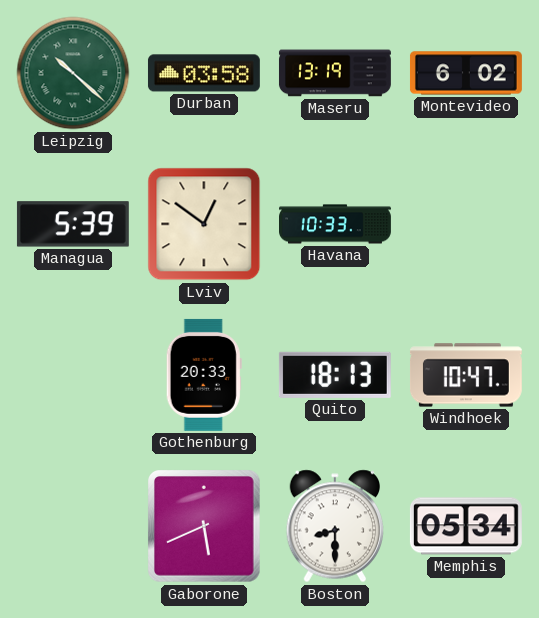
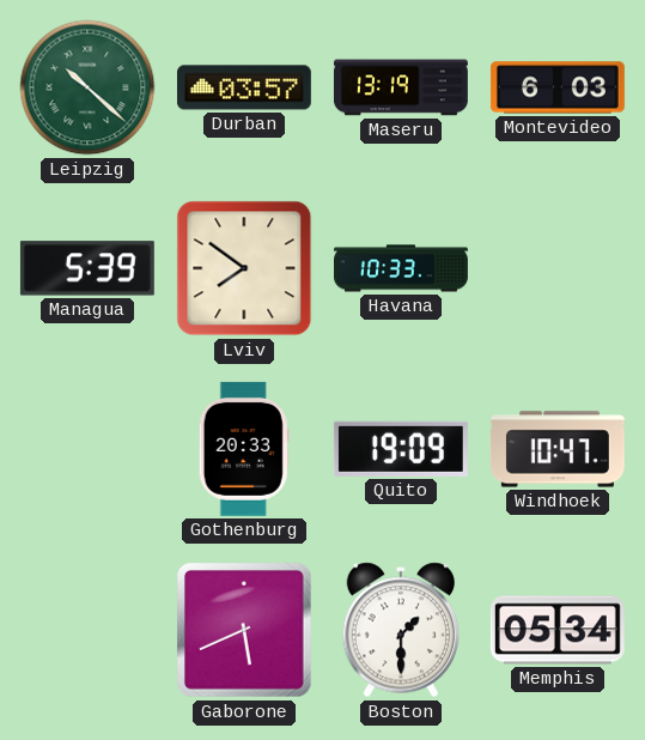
Durban: 03:58 -> 03:57 (244, 87)
Montevideo: 6:02 -> 6:03 (558, 87)
Lviv: 12:51 -> 7:51 (244, 268)
Quito: 18:13 -> 19:09 (401, 449)
Boston: 8:30 -> 1:30 (401, 630)
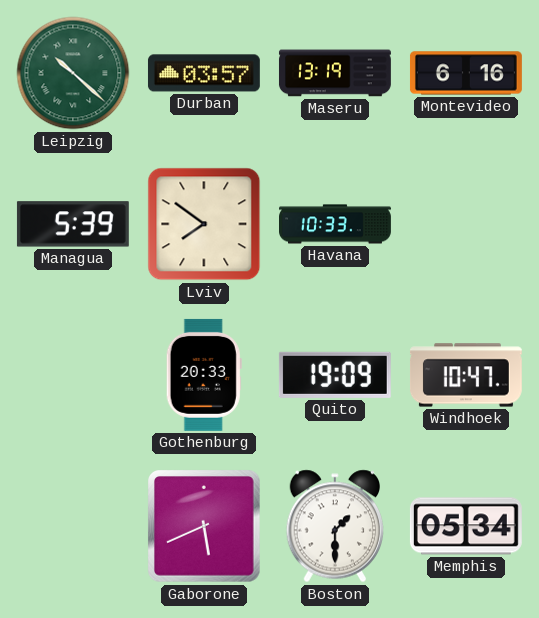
Montevideo: 6:03 -> 6:16 (466, 73)
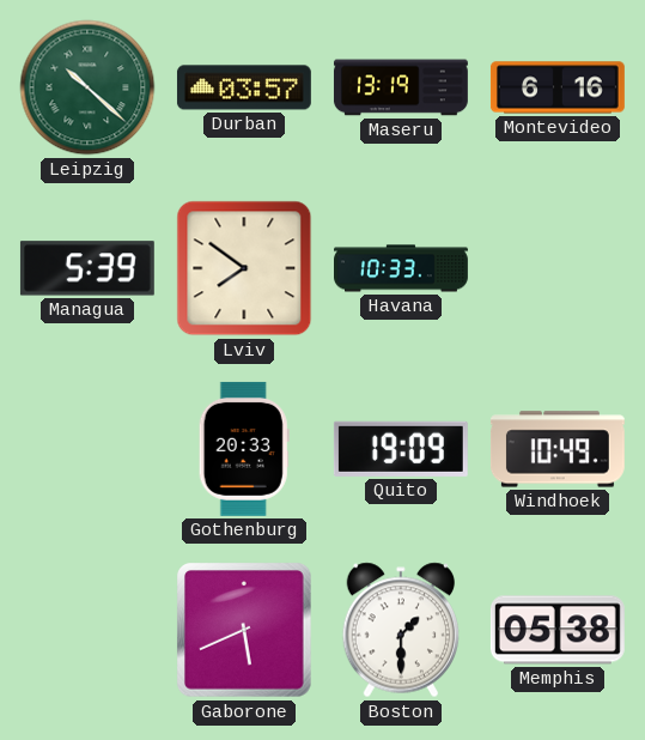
Windhoek: 10:47 -> 10:49 (558, 449)
Memphis: 05:34 -> 05:38 (558, 630)
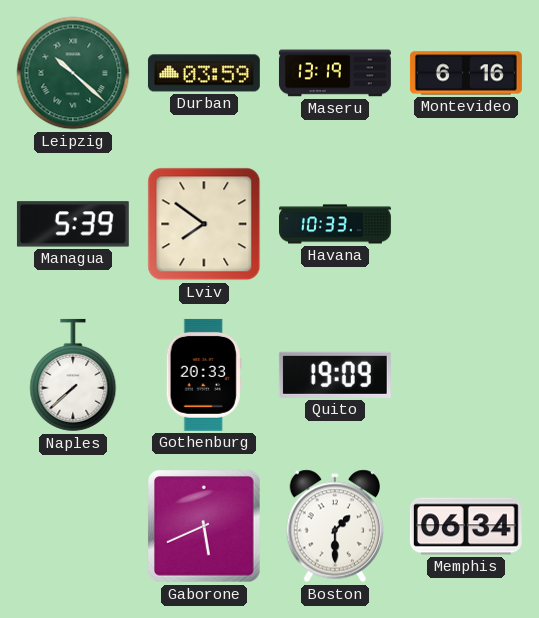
Durban: 03:57 -> 03:59 (204, 73)
Naples: none -> 7:38 (73, 375)
Windhoek: 10:49 -> none (558, 449)
Memphis: 05:38 -> 06:34 (466, 526)
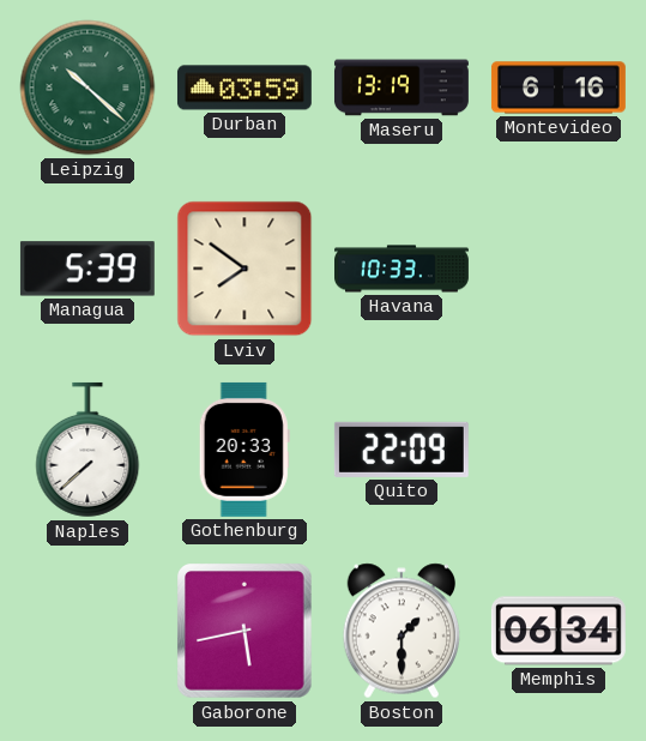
Quito: 19:09 -> 22:09 (402, 450)
Gaborone: 5:41 -> 5:43 (244, 631)
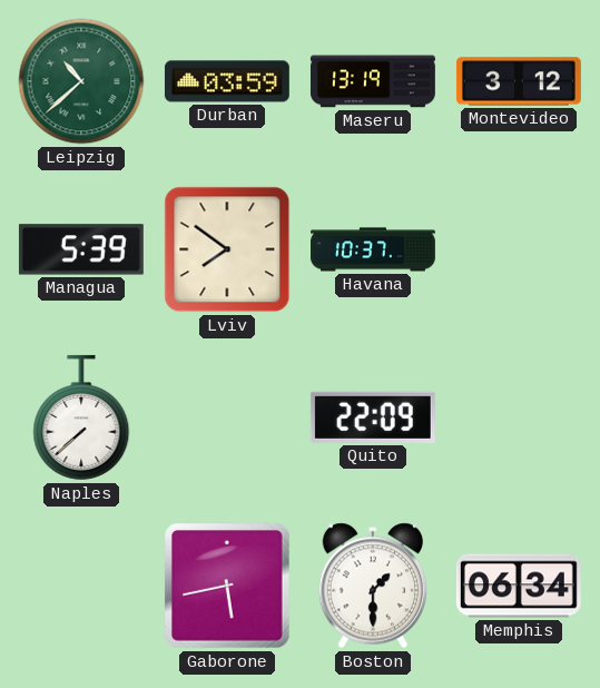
Leipzig: 10:22 -> 10:38 (81, 81)
Montevideo: 6:16 -> 3:12 (519, 81)
Havana: 10:33 -> 10:37 (374, 249)
Gothenburg: 20:33 -> none (244, 450)
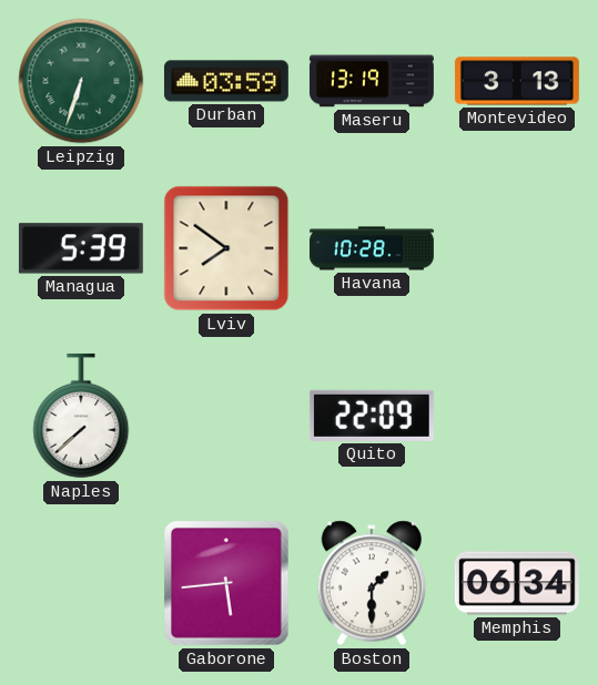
Leipzig: 10:38 -> 6:33 (81, 81)
Montevideo: 3:12 -> 3:13 (517, 81)
Havana: 10:37 -> 10:28 (373, 248)
Gaborone: 5:43 -> 5:44 (226, 583)
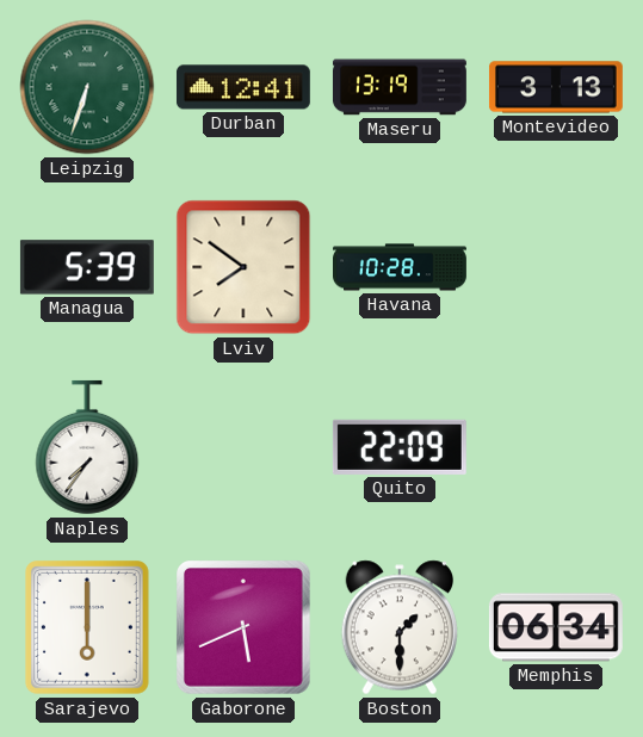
Durban: 03:59 -> 12:41 (243, 87)
Naples: 7:38 -> 7:36 (87, 447)
Sarajevo: none -> 6:00 (88, 628)
Gaborone: 5:44 -> 5:41 (243, 627)
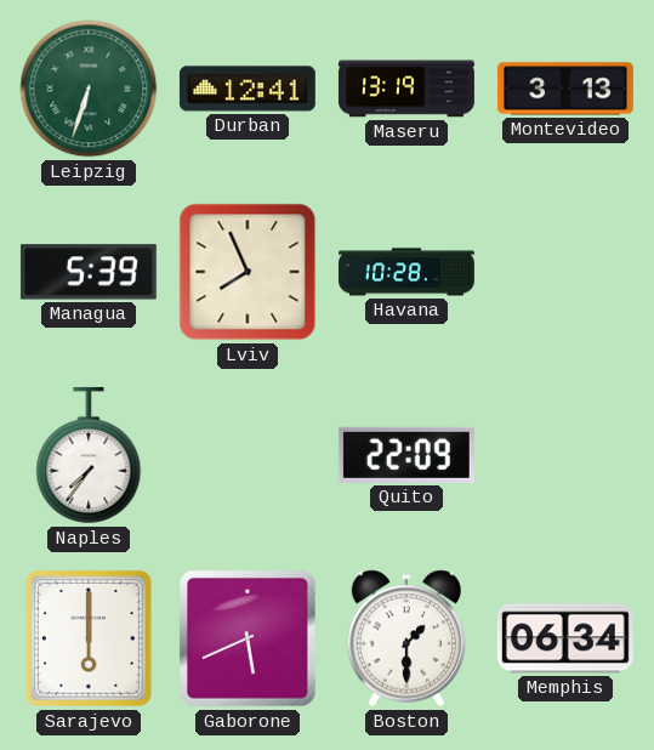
Lviv: 7:51 -> 7:56 (248, 272)
